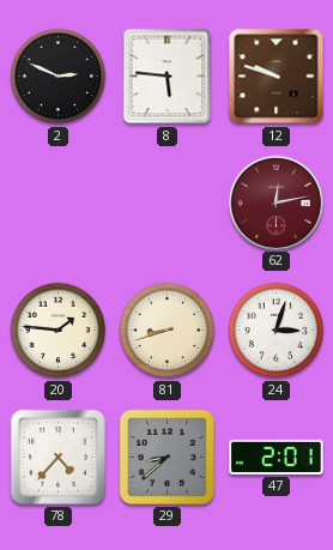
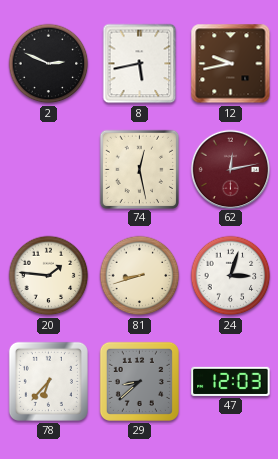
8: 5:46 -> 5:43 (140, 64)
12: 9:48 -> 9:43 (231, 64)
74: none -> 12:28 (139, 169)
78: 4:37 -> 6:37 (48, 381)
47: 2:01 -> 12:03 (231, 381)
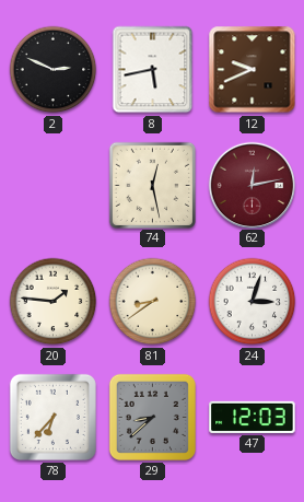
12: 9:43 -> 9:41 (253, 70)
81: 8:42 -> 8:39 (153, 302)
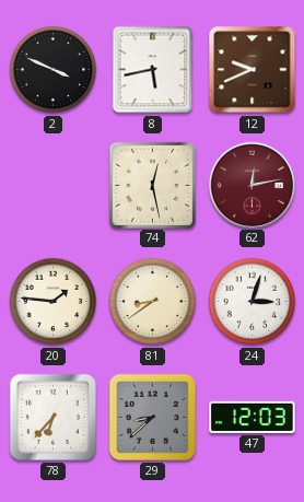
2: 2:49 -> 3:49 (54, 70)
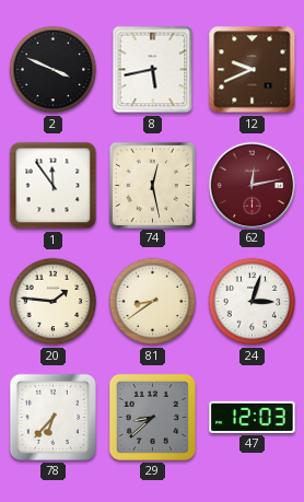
1: none -> 11:54 (54, 186)
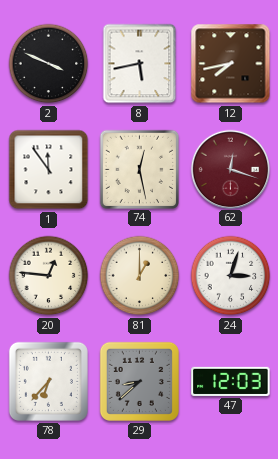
12: 9:41 -> 7:43 (231, 64)
62: 12:13 -> 12:18 (230, 169)
20: 1:46 -> 12:46 (49, 276)
81: 8:39 -> 1:00 (140, 276)
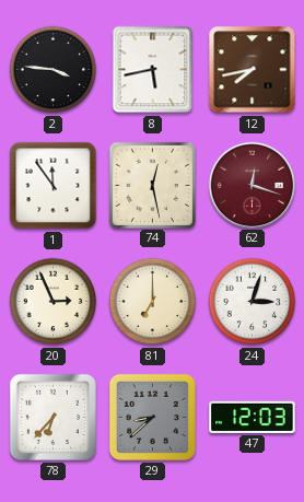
2: 3:49 -> 3:46 (54, 70)
20: 12:46 -> 2:56 (54, 302)
81: 1:00 -> 7:00 (153, 302)
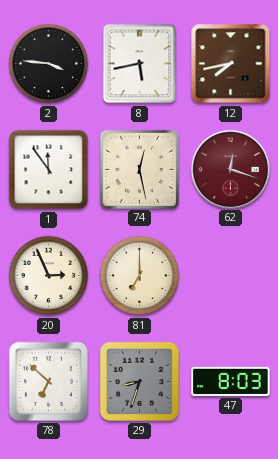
24: 3:03 -> none (253, 302)
78: 6:37 -> 6:52 (48, 381)
29: 8:38 -> 8:33 (139, 381)
47: 12:03 -> 8:03 (231, 381)
